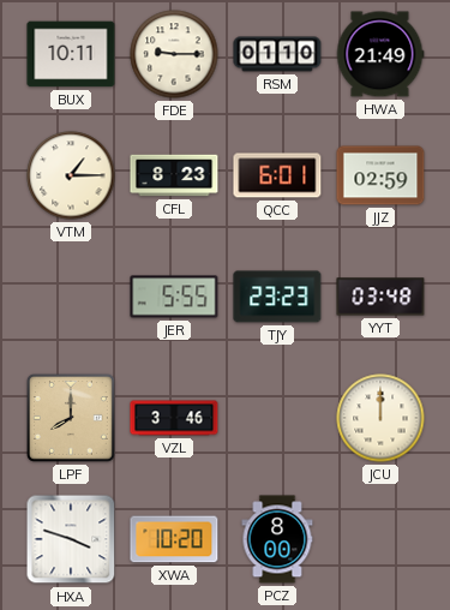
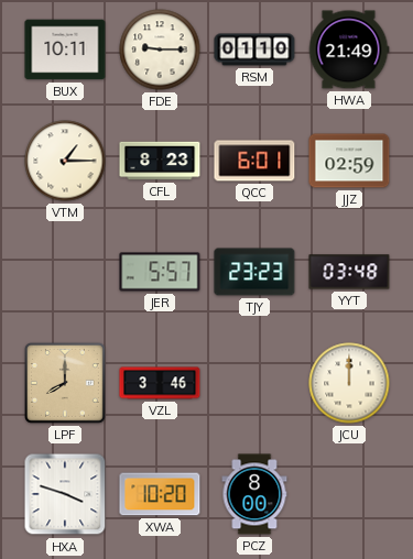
JER: 5:55 -> 5:57 (160, 272)
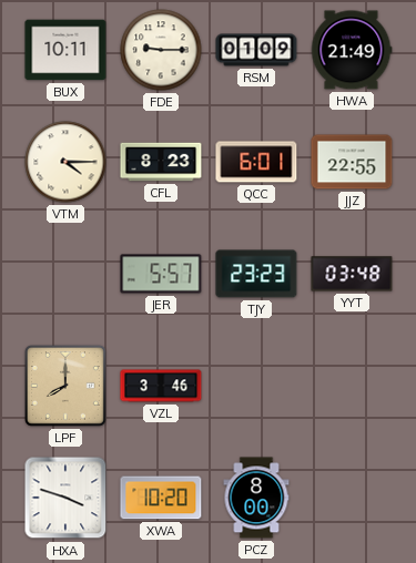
RSM: 01:10 -> 01:09 (256, 50)
VTM: 1:15 -> 4:15 (65, 162)
JJZ: 02:59 -> 22:55 (352, 162)
JCU: 12:00 -> none (349, 383)
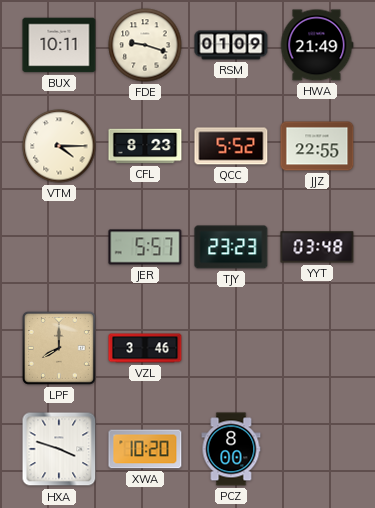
FDE: 9:15 -> 9:18 (145, 45)
QCC: 6:01 -> 5:52 (231, 146)
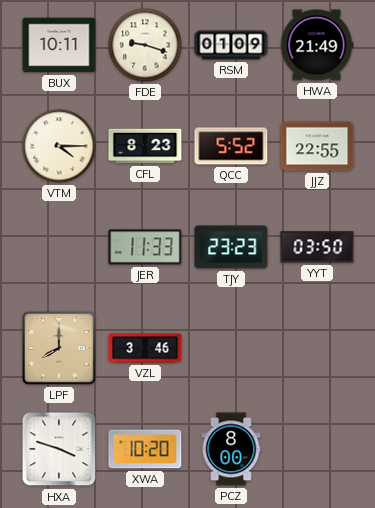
JER: 5:57 -> 11:33 (145, 247)
YYT: 03:48 -> 03:50 (317, 247)
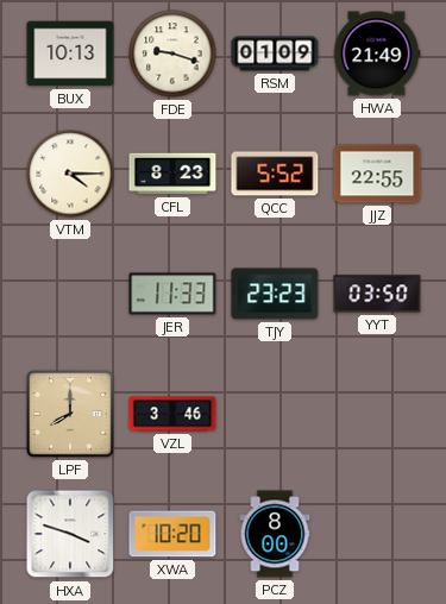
BUX: 10:11 -> 10:13 (70, 54)
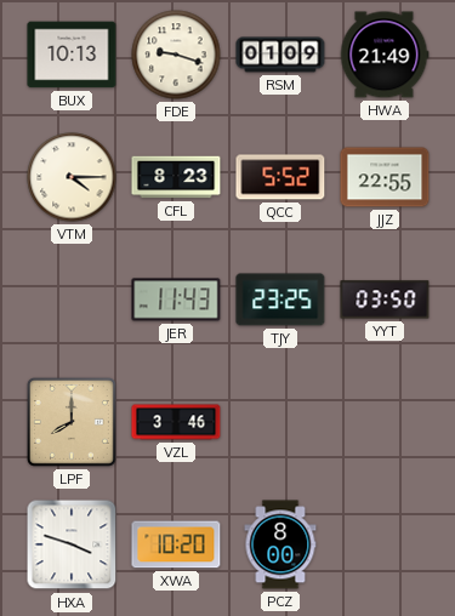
JER: 11:33 -> 11:43 (176, 300)
TJY: 23:23 -> 23:25 (280, 300)
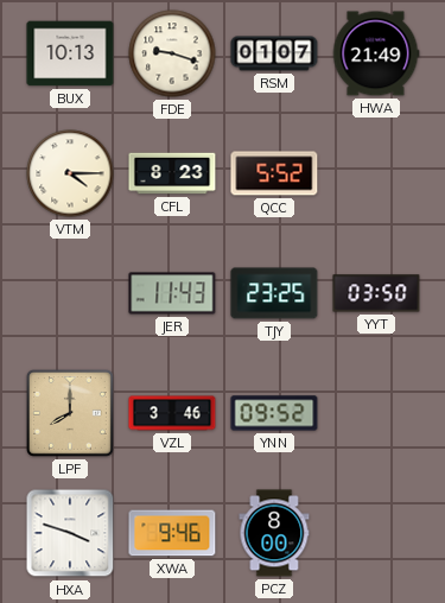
RSM: 01:09 -> 01:07 (274, 53)
JJZ: 22:55 -> none (385, 177)
YNN: none -> 09:52 (274, 413)
XWA: 10:20 -> 9:46 (172, 533)
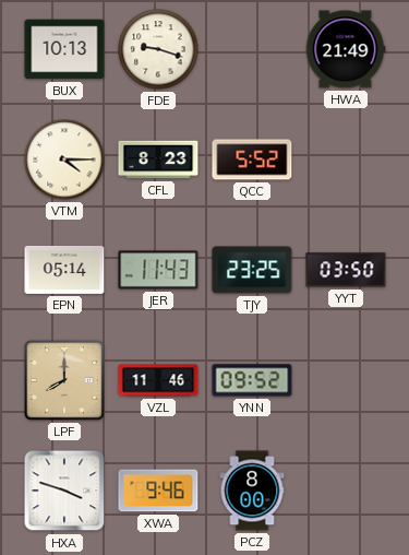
RSM: 01:07 -> none (274, 53)
EPN: none -> 05:14 (64, 270)
VZL: 3:46 -> 11:46 (158, 380)
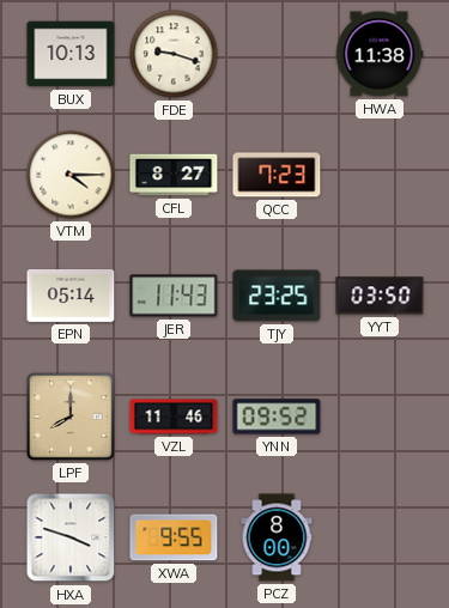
HWA: 21:49 -> 11:38 (380, 54)
CFL: 8:23 -> 8:27 (174, 175)
QCC: 5:52 -> 7:23 (277, 175)
XWA: 9:46 -> 9:55 (174, 537)
